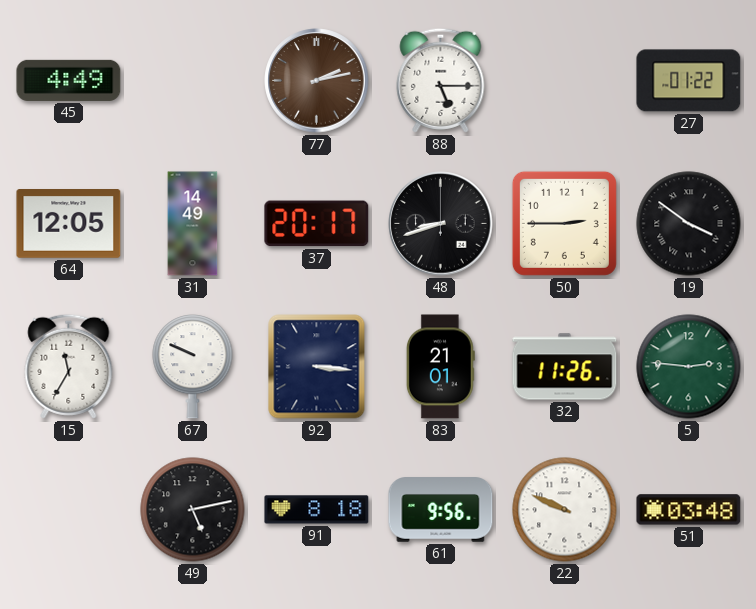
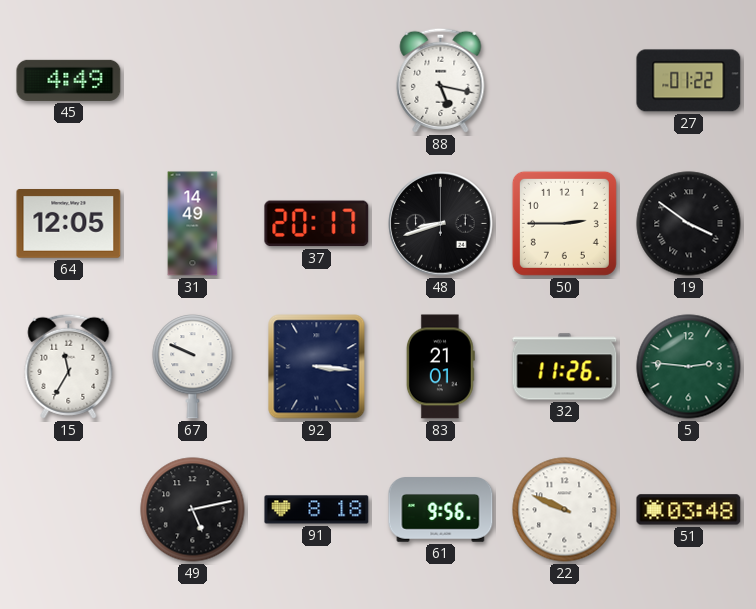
77: 2:13 -> none (317, 81)
88: 5:15 -> 5:17 (441, 80)
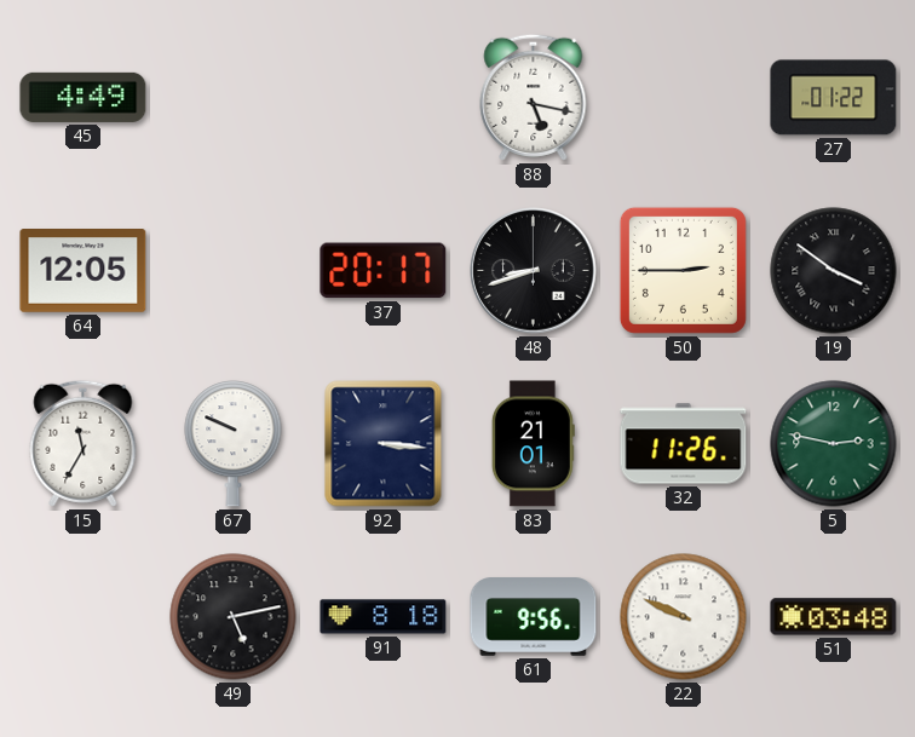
31: 14:49 -> none (193, 224)
5: 2:46 -> 2:47 (834, 444)
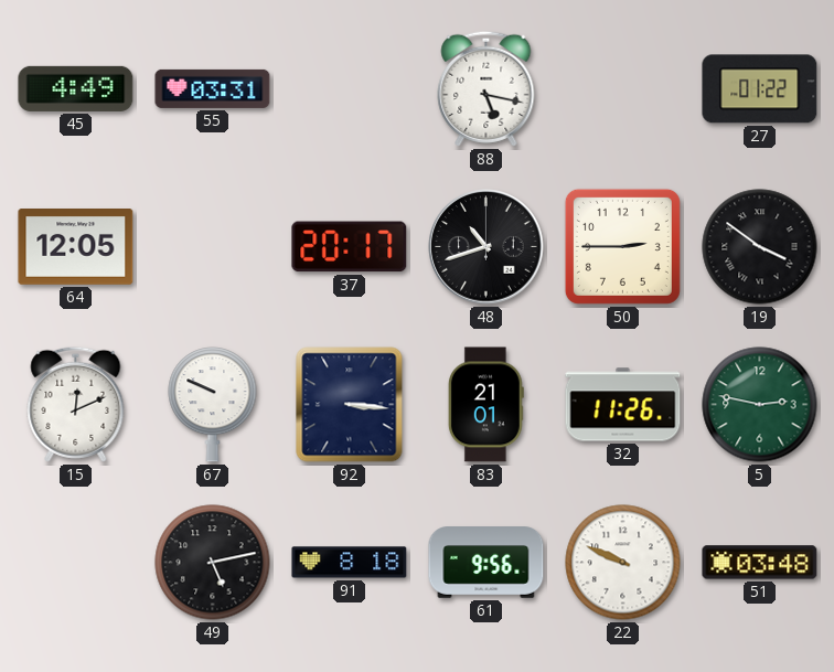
55: none -> 03:31 (213, 88)
48: 8:42 -> 10:42 (487, 247)
15: 11:35 -> 12:11 (76, 404)
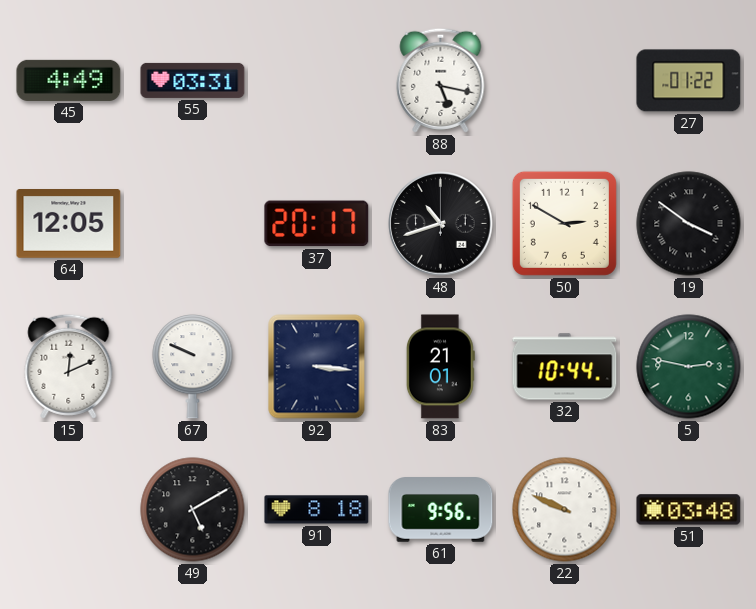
50: 2:45 -> 2:50 (564, 223)
32: 11:26 -> 10:44 (565, 367)
49: 5:13 -> 5:10 (193, 510)
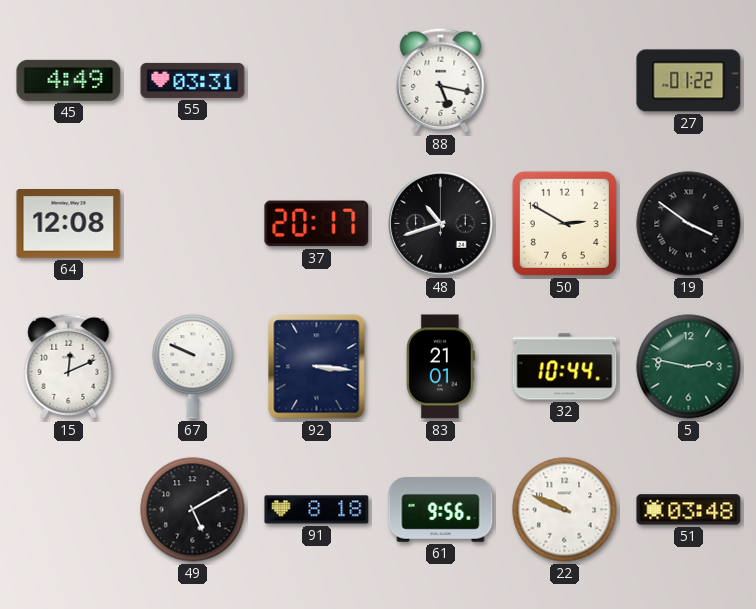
64: 12:05 -> 12:08 (69, 224)
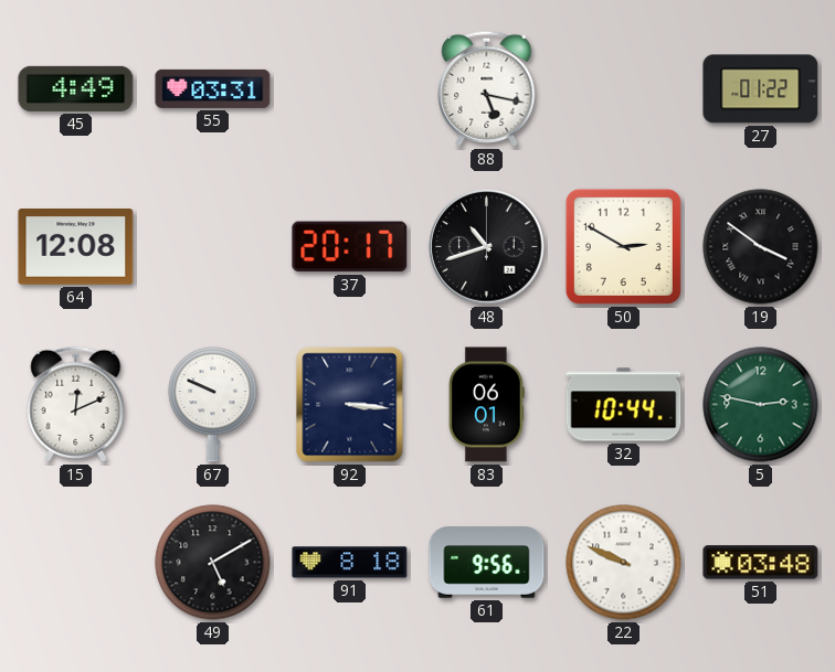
83: 21:01 -> 06:01 (486, 405)
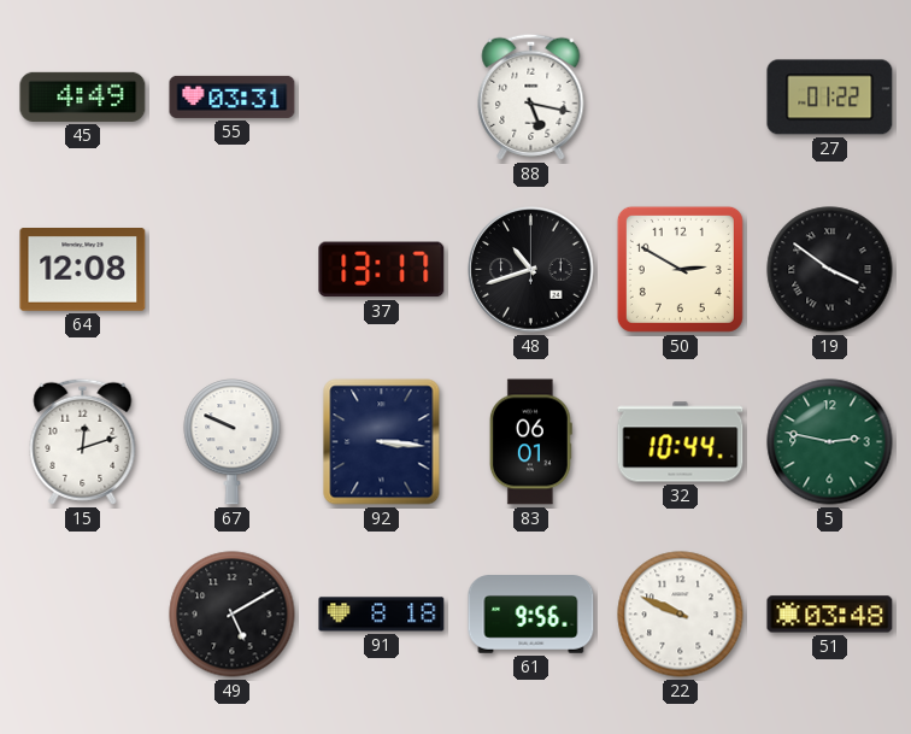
37: 20:17 -> 13:17 (382, 270)
15: 12:11 -> 12:12 (83, 441)
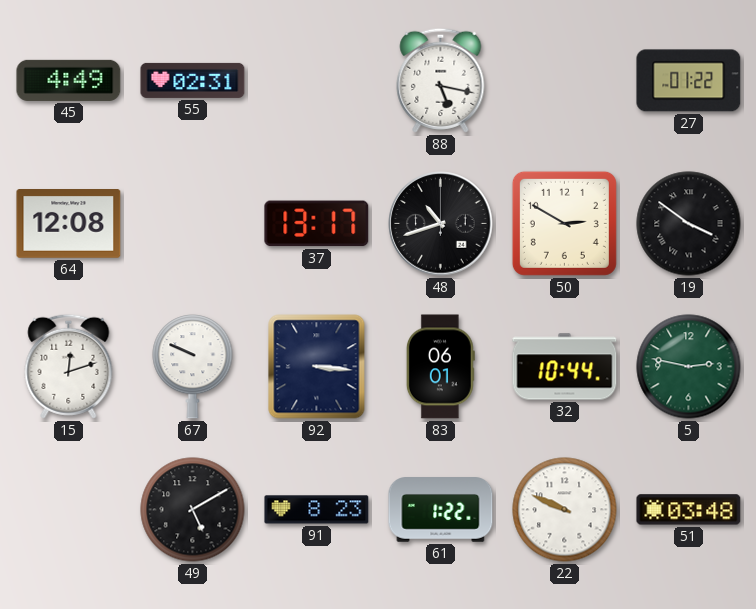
55: 03:31 -> 02:31 (193, 80)
91: 8:18 -> 8:23 (317, 510)
61: 9:56 -> 1:22 (441, 510)
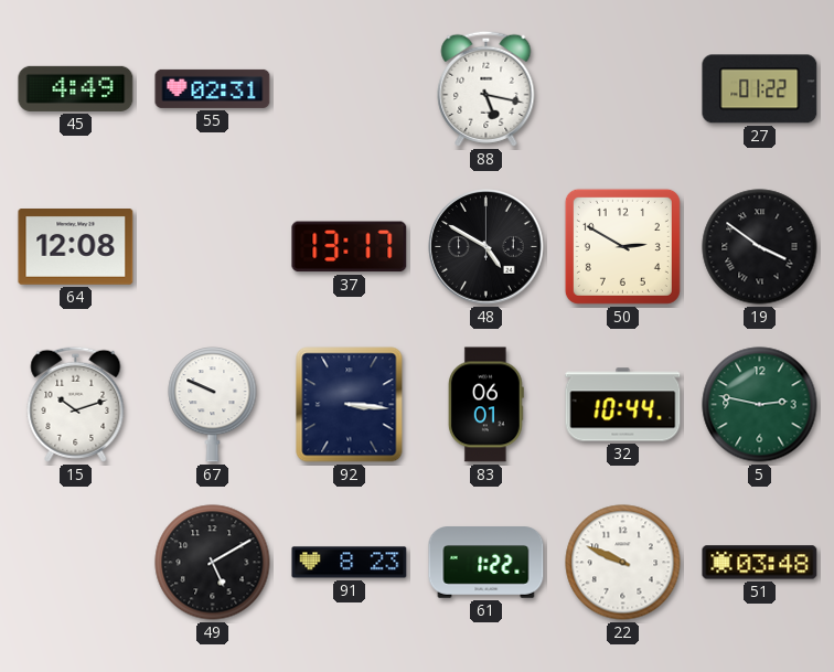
48: 10:42 -> 4:50 (487, 247)
15: 12:12 -> 10:12 (76, 404)
